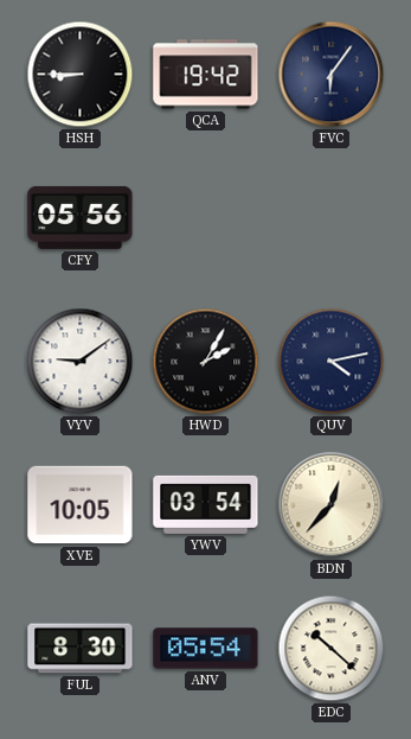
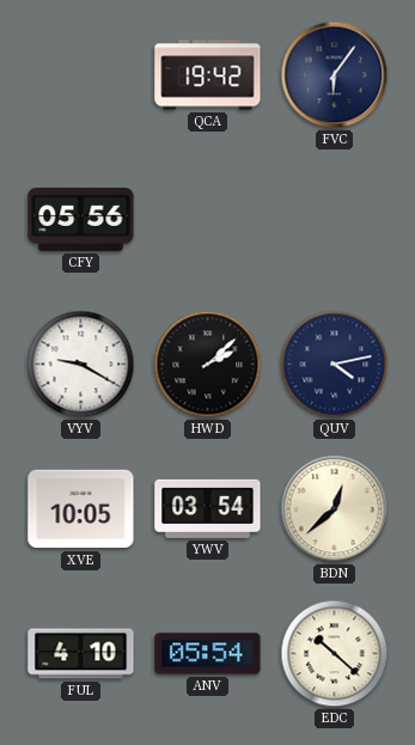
HSH: 8:45 -> none (81, 75)
VYV: 9:09 -> 9:20 (81, 365)
HWD: 2:05 -> 2:08 (208, 365)
BDN: 12:37 -> 12:38 (335, 509)
FUL: 8:30 -> 4:10 (81, 654)
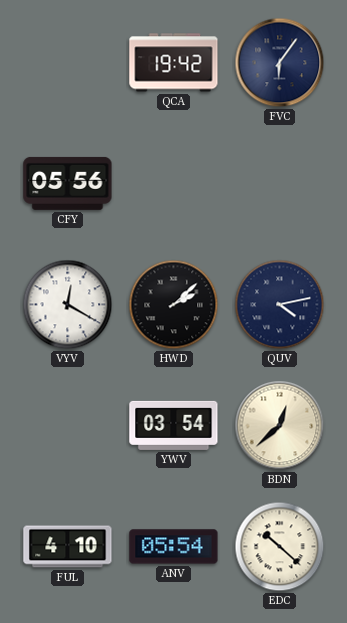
VYV: 9:20 -> 12:20 (68, 305)
XVE: 10:05 -> none (81, 509)
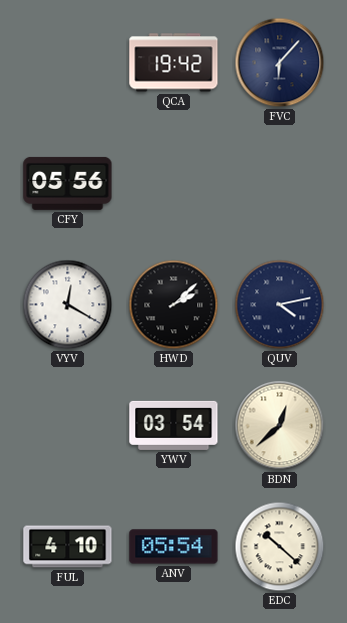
FVC: 6:06 -> 6:07 (280, 63)
